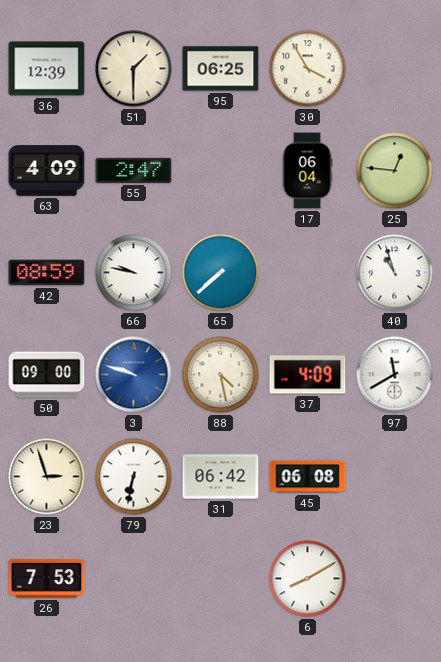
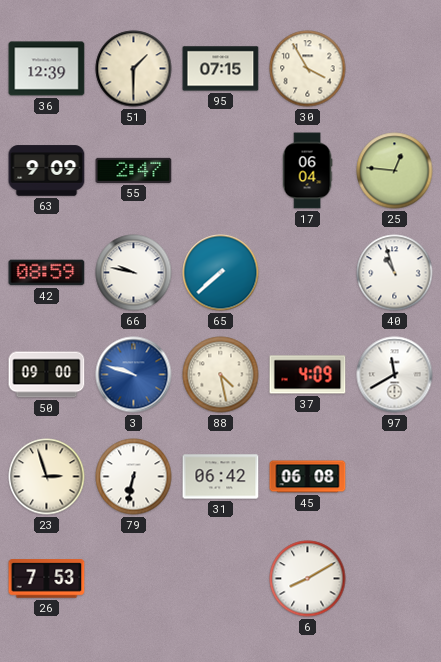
95: 06:25 -> 07:15 (221, 69)
63: 4:09 -> 9:09 (47, 171)
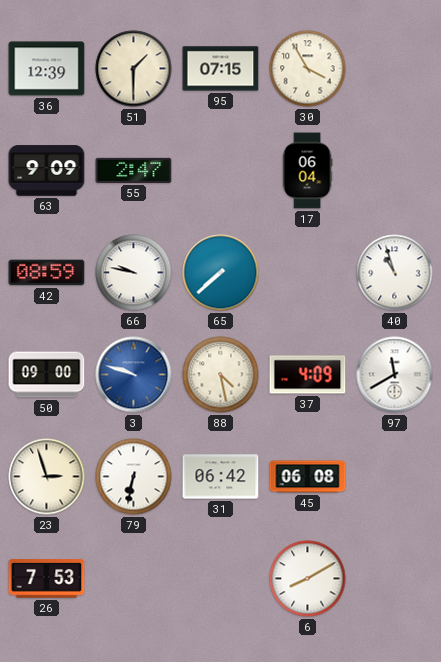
25: 12:46 -> none (395, 171)
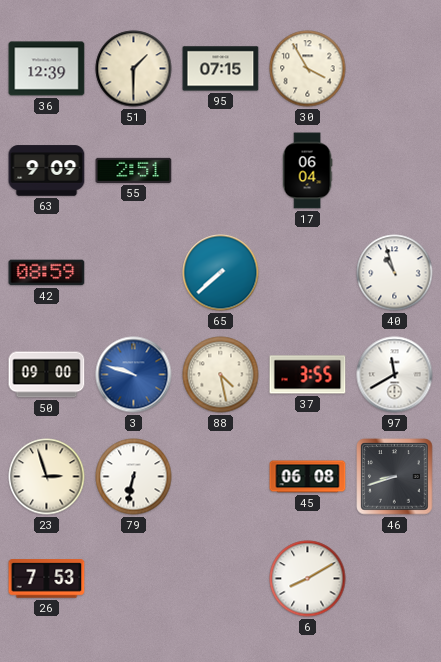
55: 2:47 -> 2:51 (134, 170)
66: 9:47 -> none (134, 273)
37: 4:09 -> 3:55 (308, 375)
31: 06:42 -> none (221, 477)
46: none -> 8:42 (395, 477)
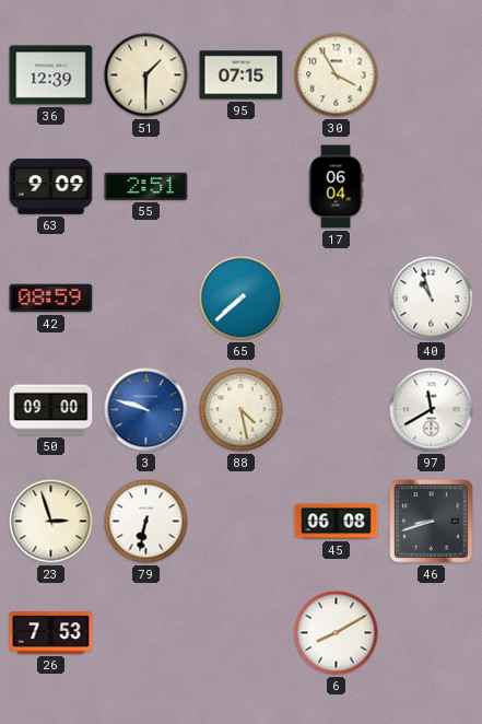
37: 3:55 -> none (308, 375)
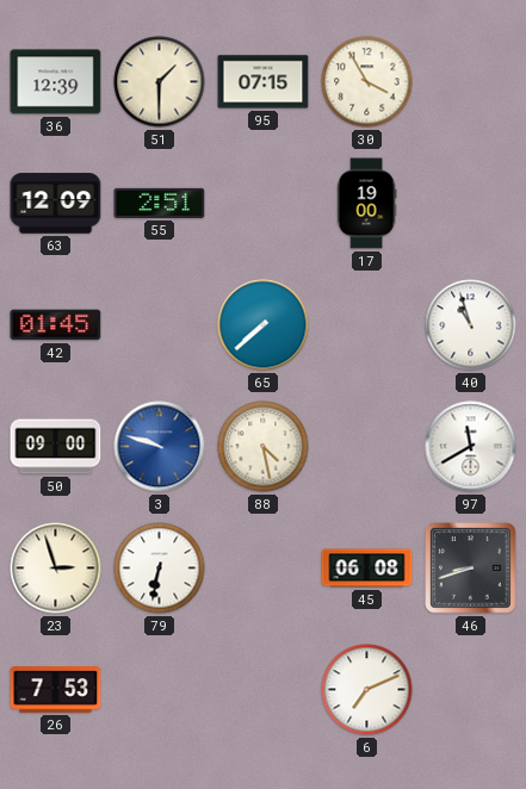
63: 9:09 -> 12:09 (56, 204)
17: 06:04 -> 19:00 (366, 204)
42: 08:59 -> 01:45 (56, 325)
6: 8:10 -> 7:11 (367, 690)
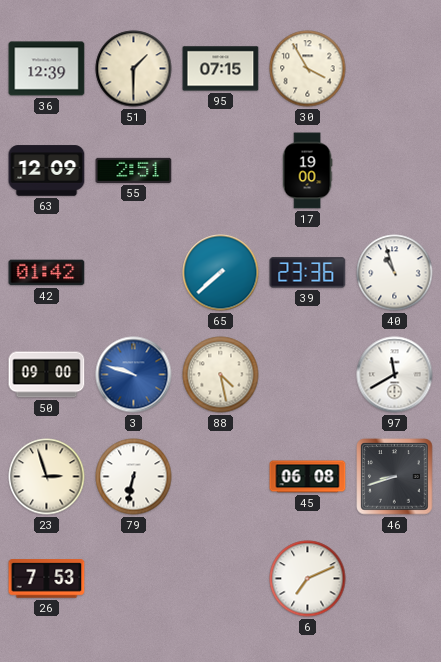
42: 01:45 -> 01:42 (47, 273)
39: none -> 23:36 (308, 273)
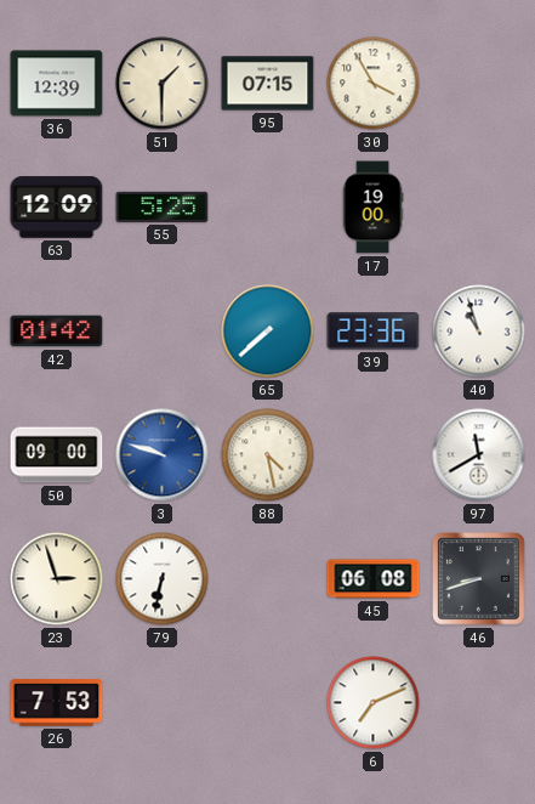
55: 2:51 -> 5:25 (163, 206)
